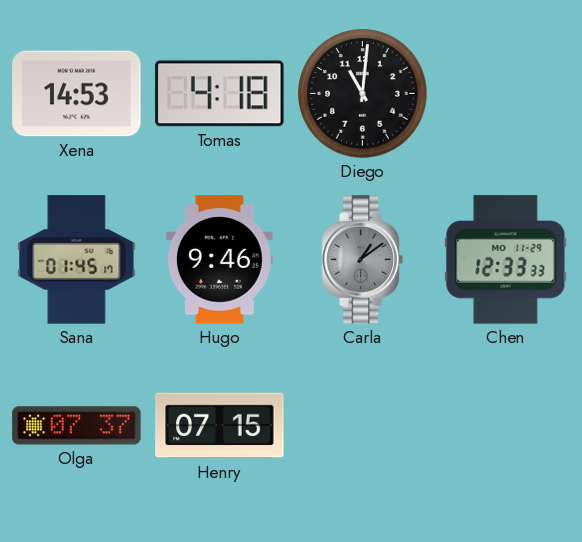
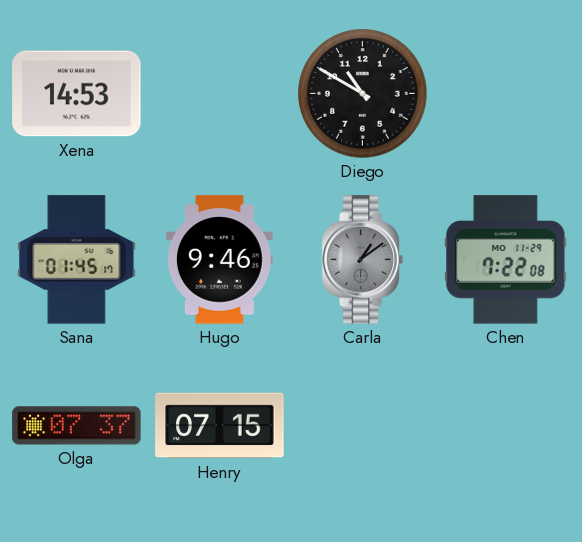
Tomas: 4:18 -> none (220, 94)
Diego: 11:01 -> 10:50 (363, 94)
Chen: 12:33 -> 7:22 (506, 260)
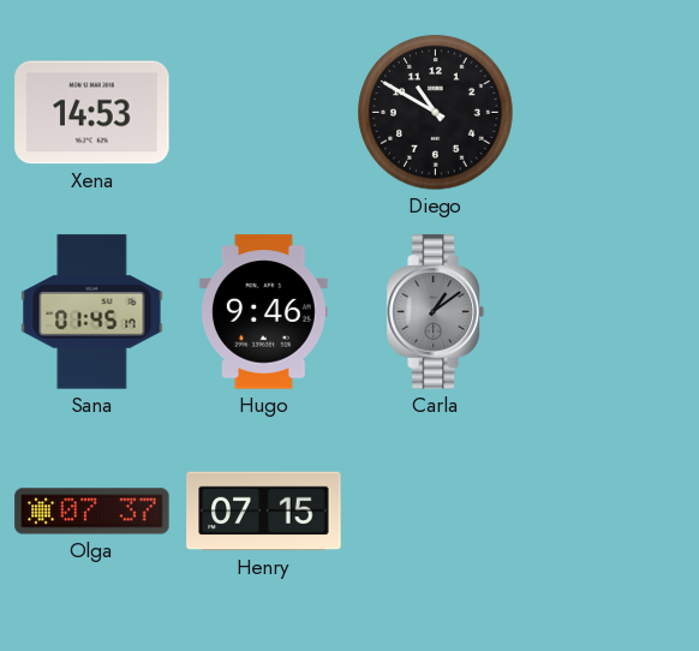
Chen: 7:22 -> none (506, 260)
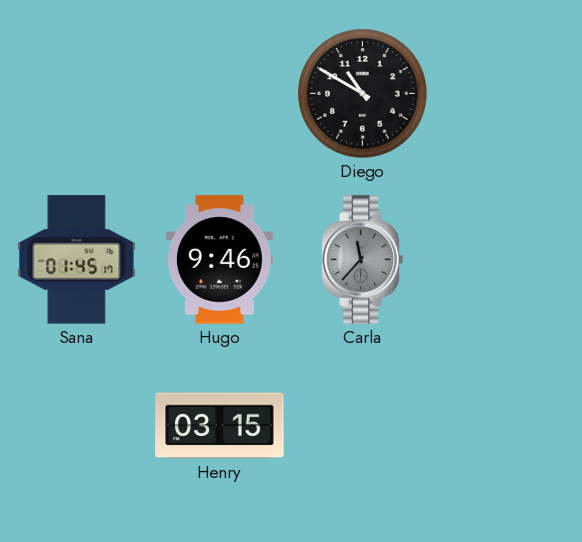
Xena: 14:53 -> none (92, 113)
Carla: 1:09 -> 11:37 (362, 260)
Olga: 07:37 -> none (92, 512)
Henry: 07:15 -> 03:15 (220, 426)
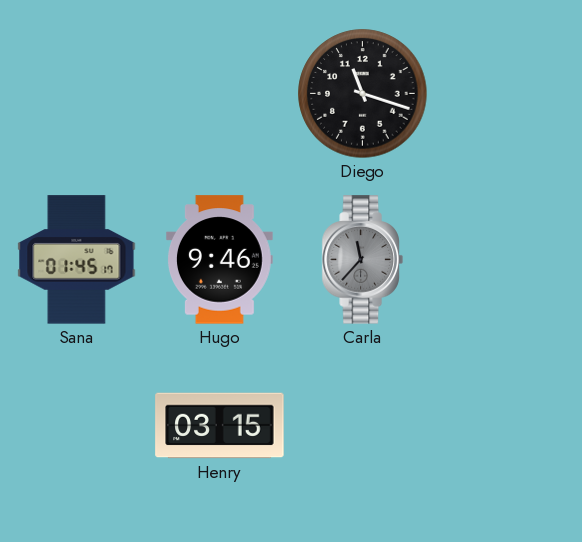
Diego: 10:50 -> 11:18 (363, 94)
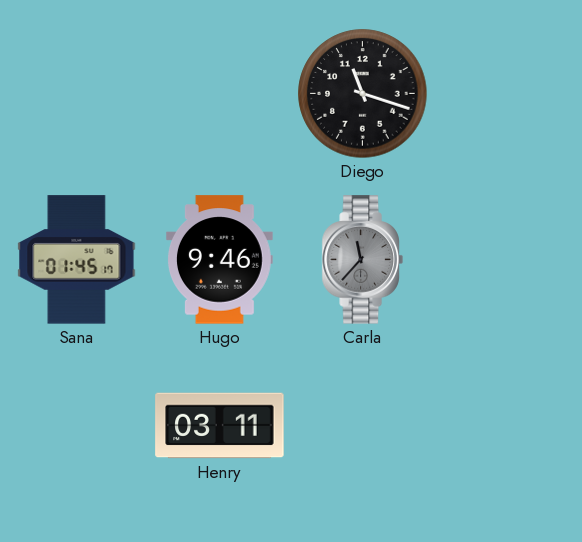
Henry: 03:15 -> 03:11 (220, 426)
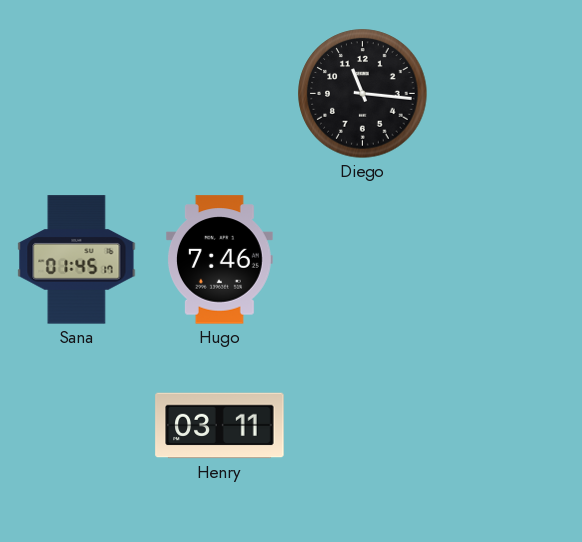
Diego: 11:18 -> 11:16 (363, 94)
Hugo: 9:46 -> 7:46 (219, 260)
Carla: 11:37 -> none (362, 260)
